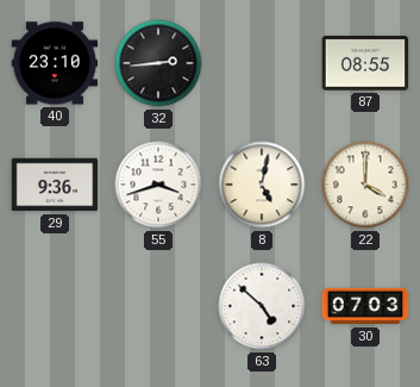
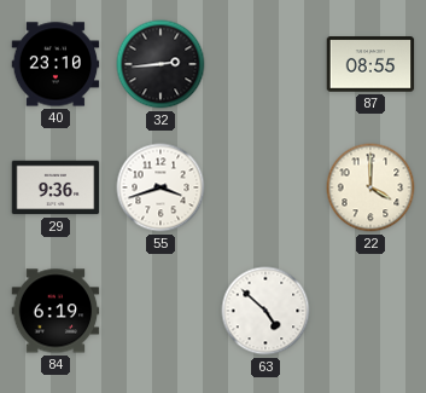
8: 5:02 -> none (262, 185)
84: none -> 6:19 (56, 311)
30: 07:03 -> none (365, 306)
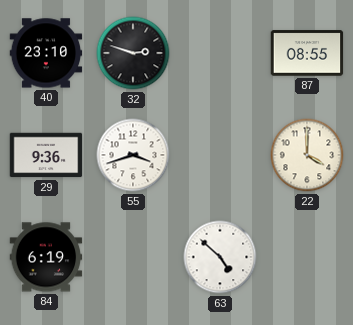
32: 2:44 -> 2:48 (133, 53)
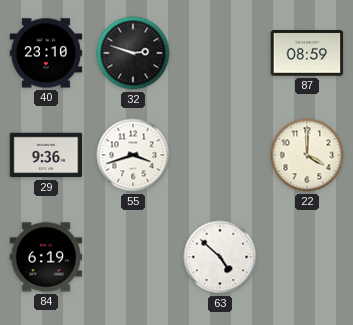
87: 08:55 -> 08:59 (307, 53)
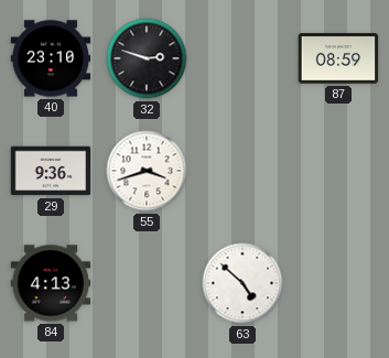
22: 4:00 -> none (307, 155)
84: 6:19 -> 4:13 (51, 283)
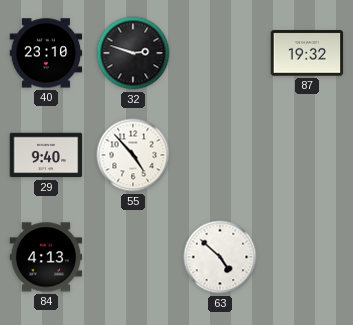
87: 08:59 -> 19:32 (307, 53)
29: 9:36 -> 9:40 (46, 155)
55: 3:42 -> 4:53 (133, 155)
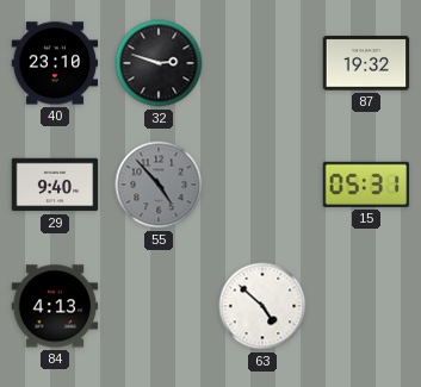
55 dial: white -> grey (159, 185)
15: none -> 05:31 (366, 185)
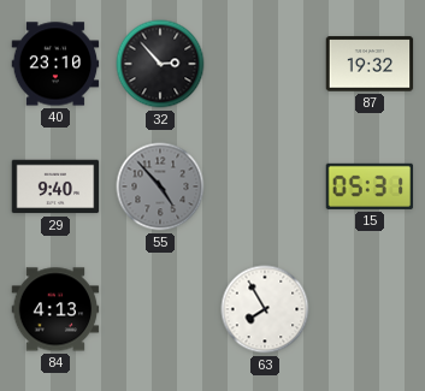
32: 2:48 -> 2:53 (160, 64)
63: 4:52 -> 7:55 (265, 309)
